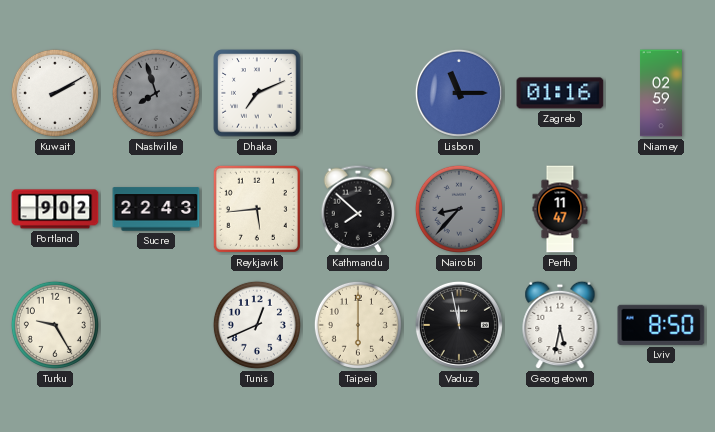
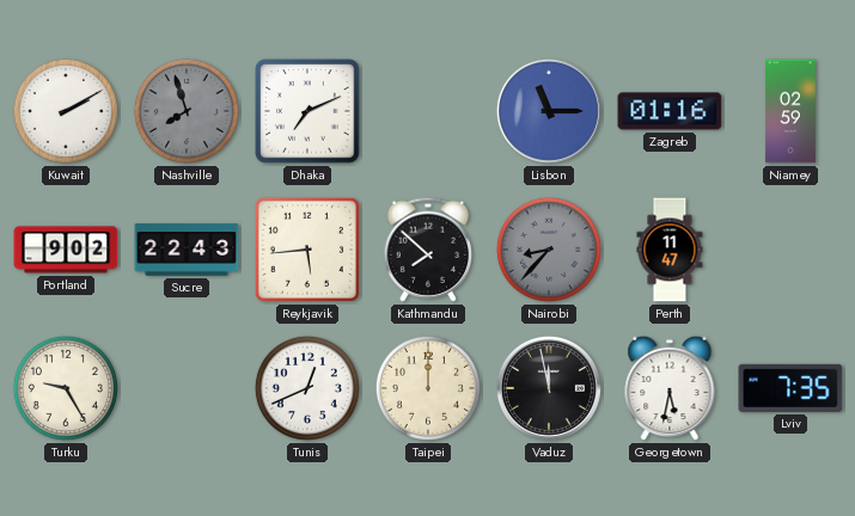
Taipei: 6:00 -> 12:00 (428, 388)
Lviv: 8:50 -> 7:35 (790, 388)
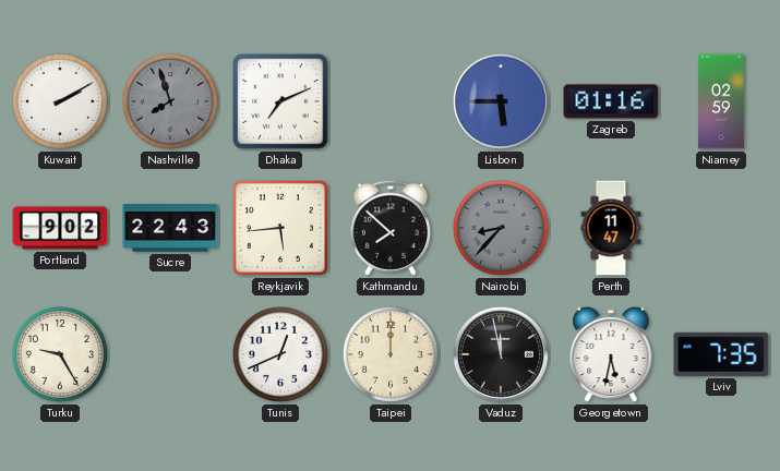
Lisbon: 11:15 -> 5:45 (501, 101)
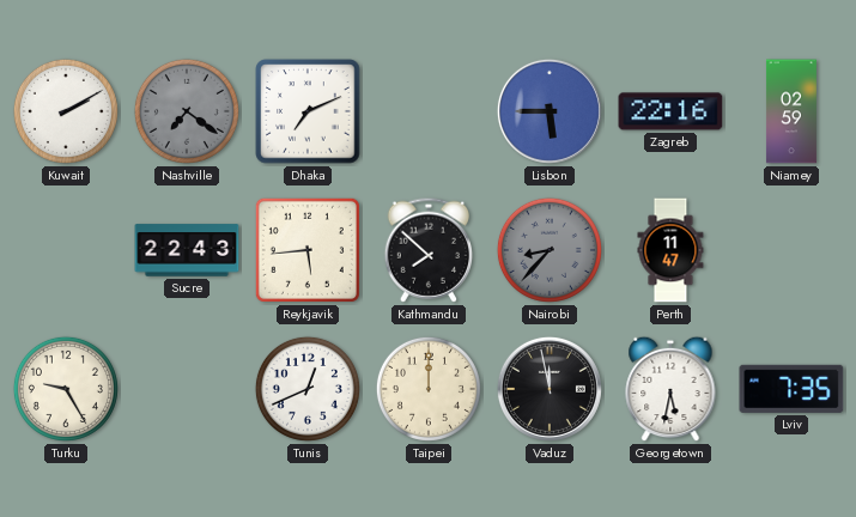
Nashville: 7:57 -> 7:21 (187, 111)
Zagreb: 01:16 -> 22:16 (670, 111)
Portland: 9:02 -> none (60, 228)
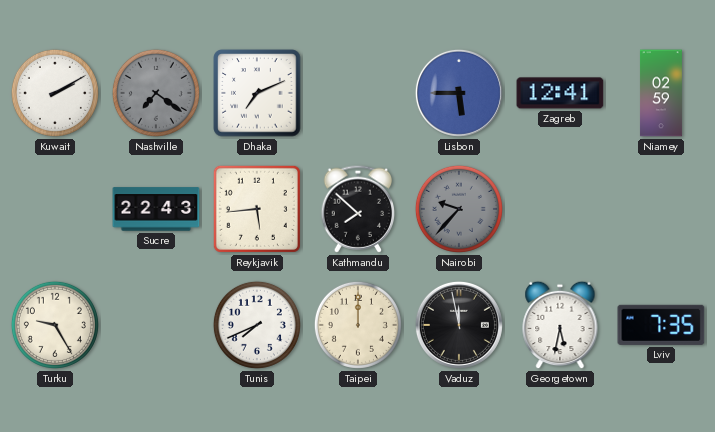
Zagreb: 22:16 -> 12:41 (560, 93)
Nairobi: 8:37 -> 9:37 (459, 209)
Perth: 11:47 -> none (670, 250)
Tunis: 12:41 -> 7:41 (257, 325)
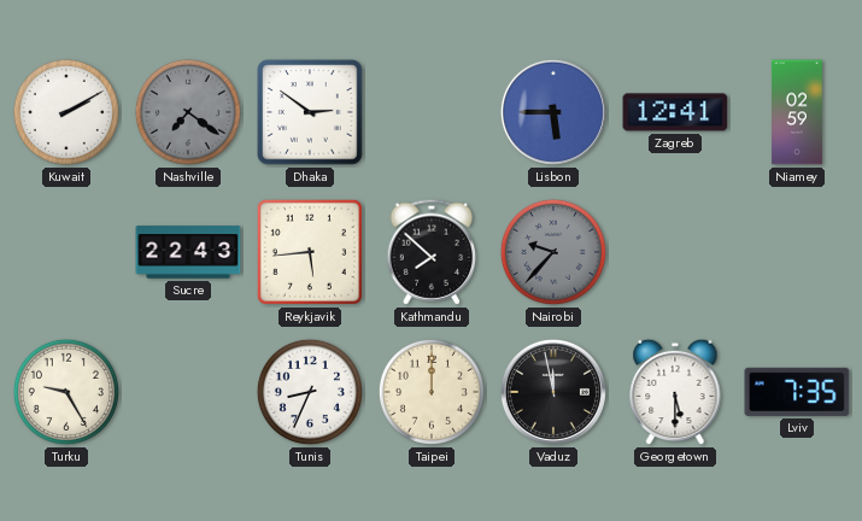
Dhaka: 7:11 -> 2:51 (310, 112)
Tunis: 7:41 -> 8:34 (310, 392)
Georgetown: 5:32 -> 5:30 (675, 392)
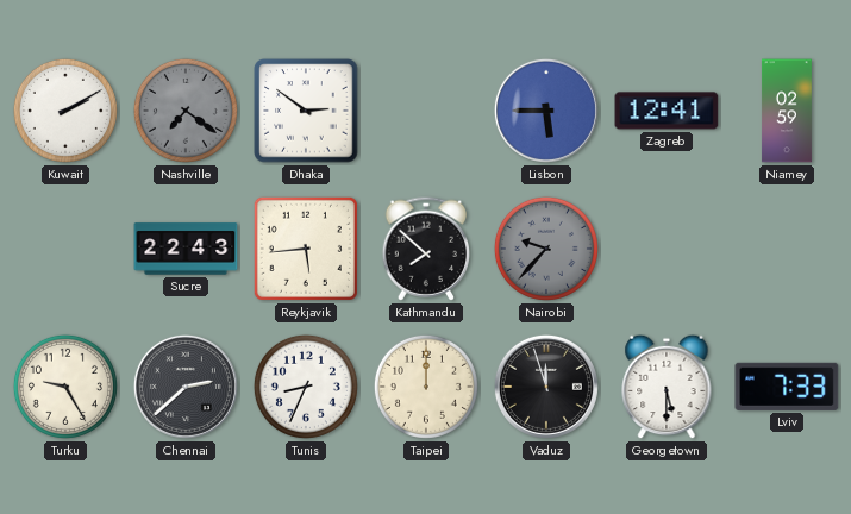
Chennai: none -> 2:38 (186, 387)
Vaduz: 11:58 -> 11:57 (546, 387)
Lviv: 7:35 -> 7:33 (787, 387)
